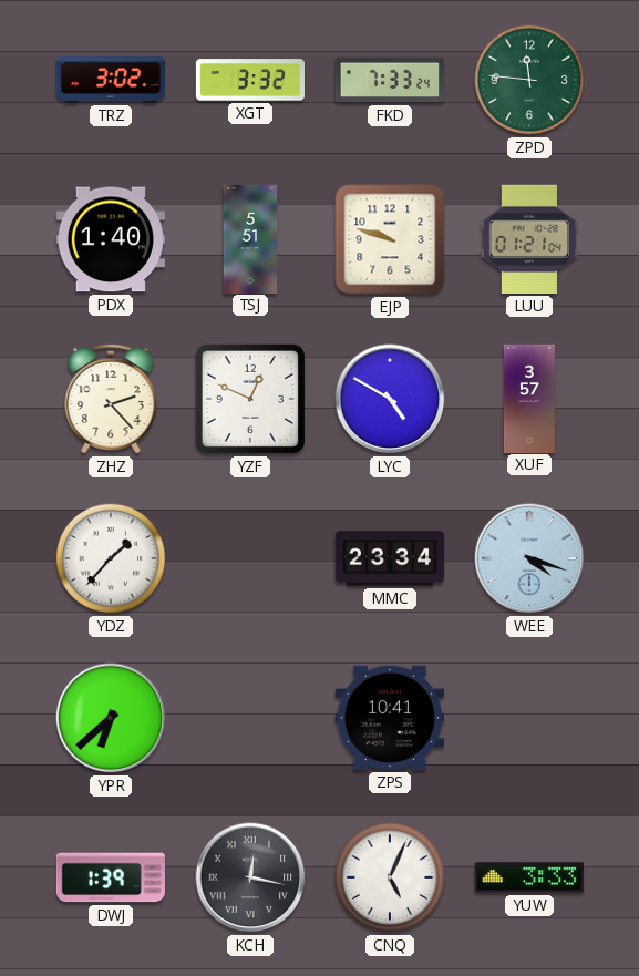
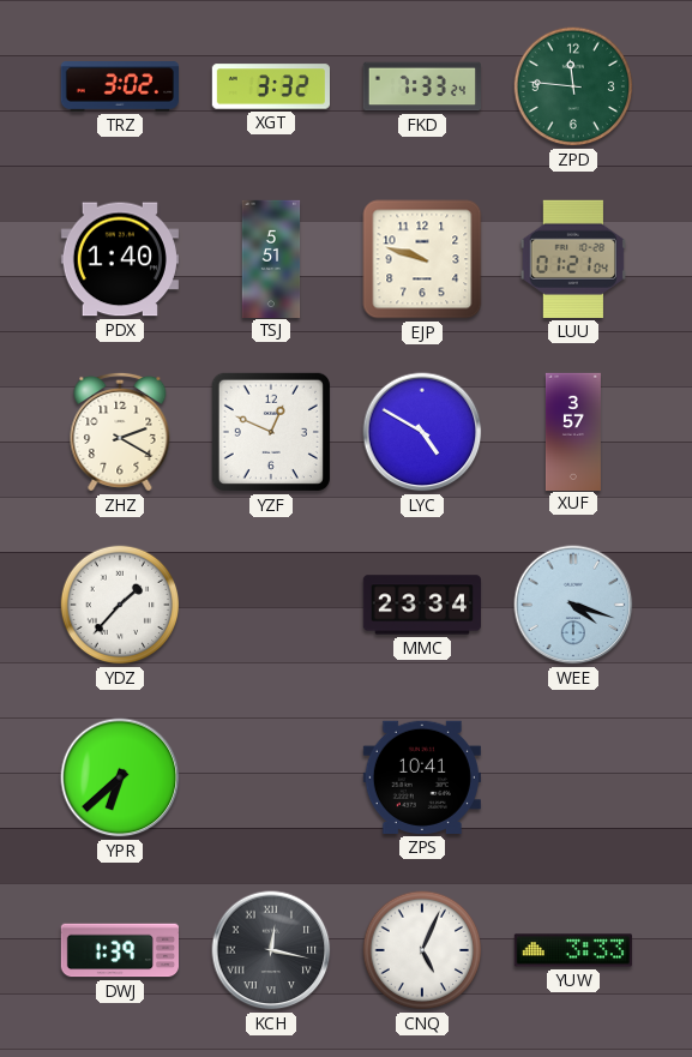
ZHZ: 2:23 -> 2:20 (120, 432)
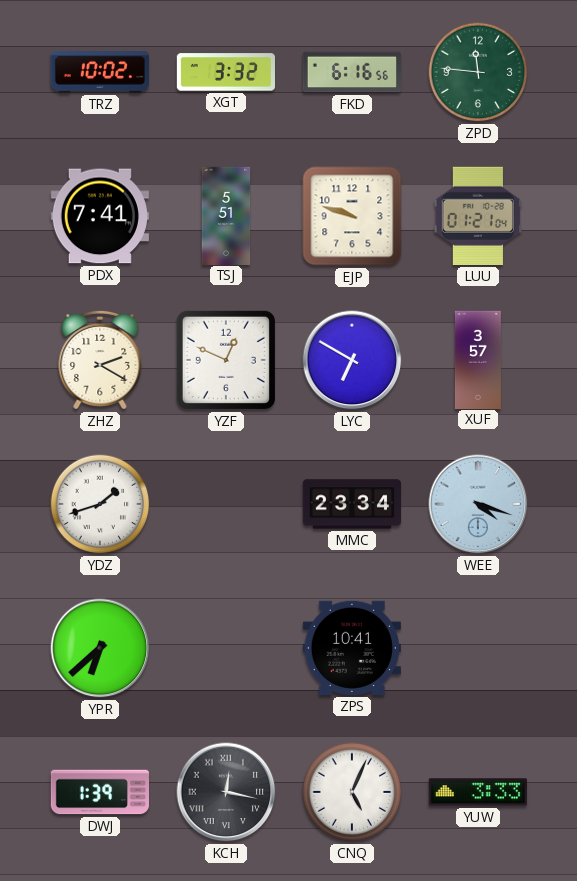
TRZ: 3:02 -> 10:02 (99, 73)
FKD: 7:33 -> 6:16 (351, 72)
PDX: 1:40 -> 7:41 (100, 216)
LYC: 4:50 -> 6:50 (352, 360)
YDZ: 1:37 -> 1:42 (100, 504)
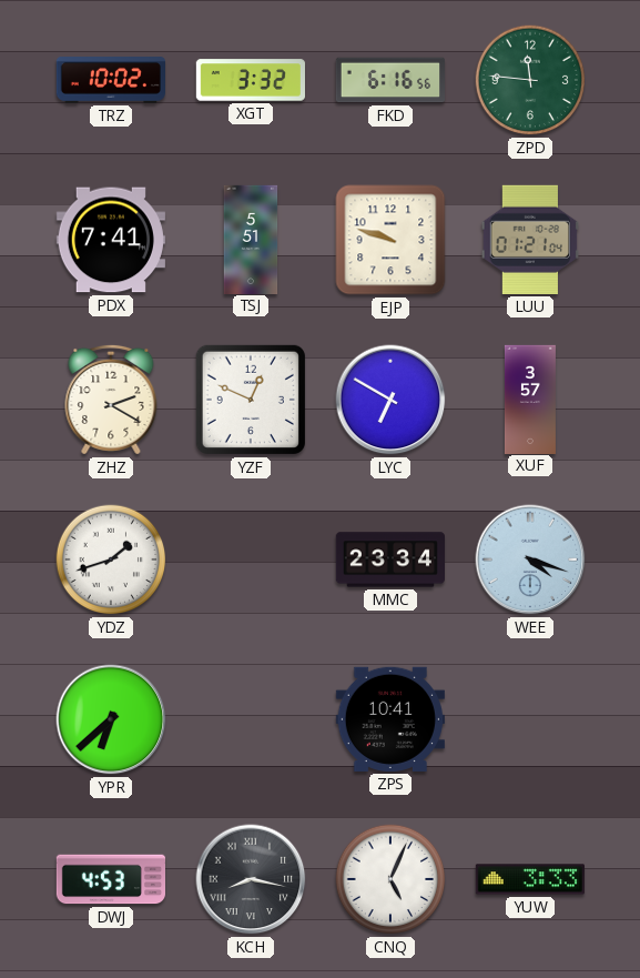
DWJ: 1:39 -> 4:53 (110, 879)
KCH: 12:17 -> 8:17 (251, 879)
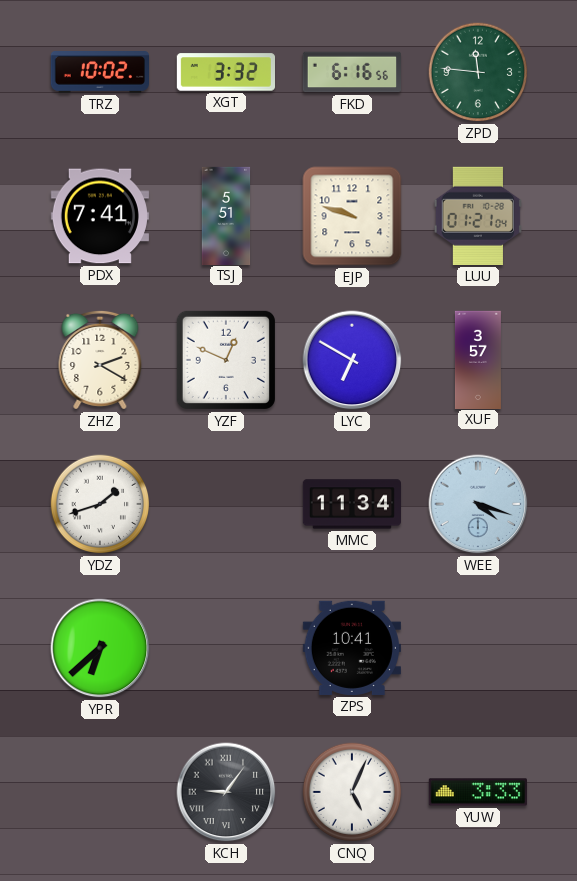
MMC: 23:34 -> 11:34 (351, 504)
DWJ: 4:53 -> none (110, 879)
KCH: 8:17 -> 9:06 (226, 792)
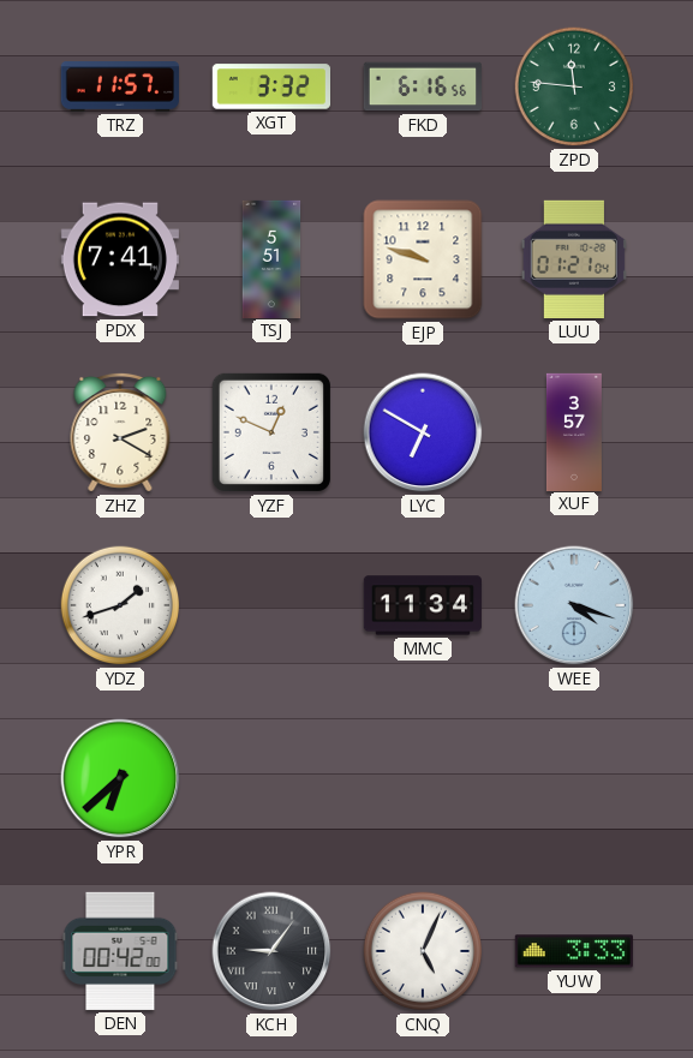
TRZ: 10:02 -> 11:57 (119, 88)
ZPS: 10:41 -> none (352, 648)
DEN: none -> 00:42 (120, 951)
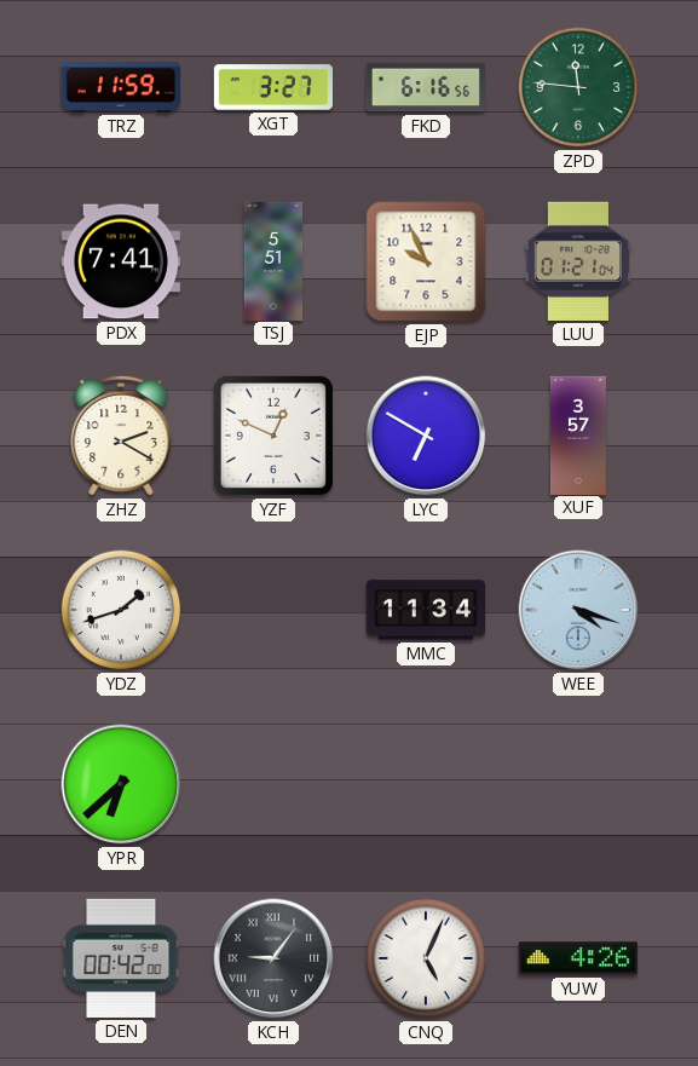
TRZ: 11:57 -> 11:59 (120, 88)
XGT: 3:32 -> 3:27 (272, 87)
EJP: 9:48 -> 9:56 (426, 261)
YUW: 3:33 -> 4:26 (578, 958)
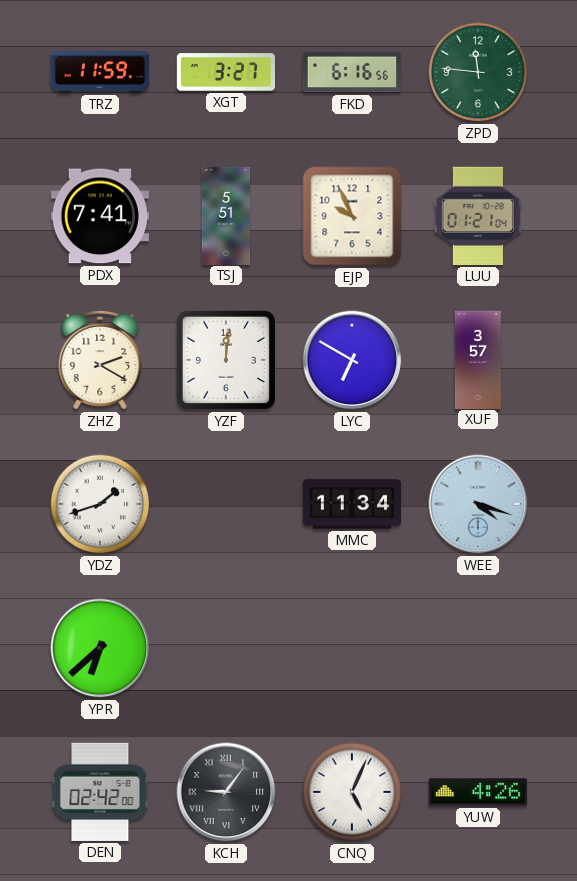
YZF: 12:49 -> 12:01 (226, 360)
DEN: 00:42 -> 02:42 (100, 792)
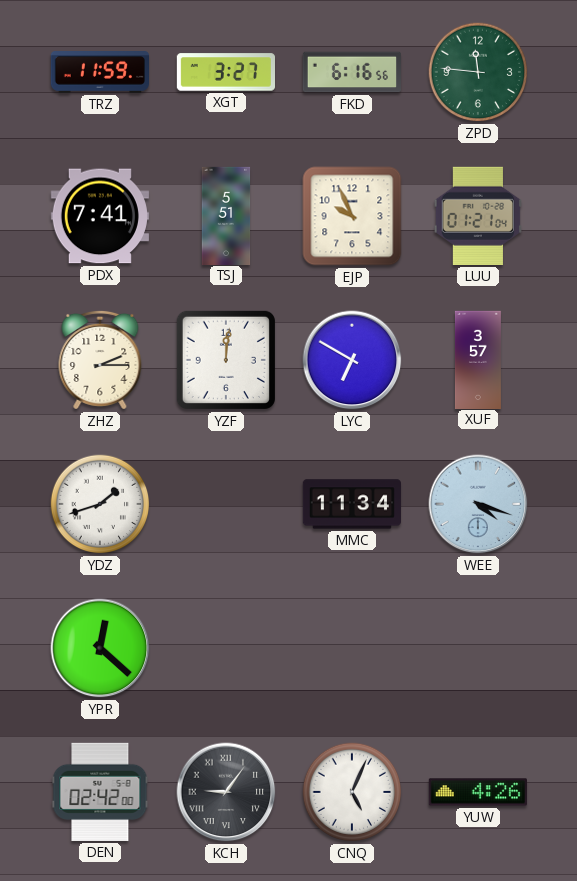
ZHZ: 2:20 -> 2:15 (100, 360)
YPR: 6:38 -> 12:22 (100, 648)
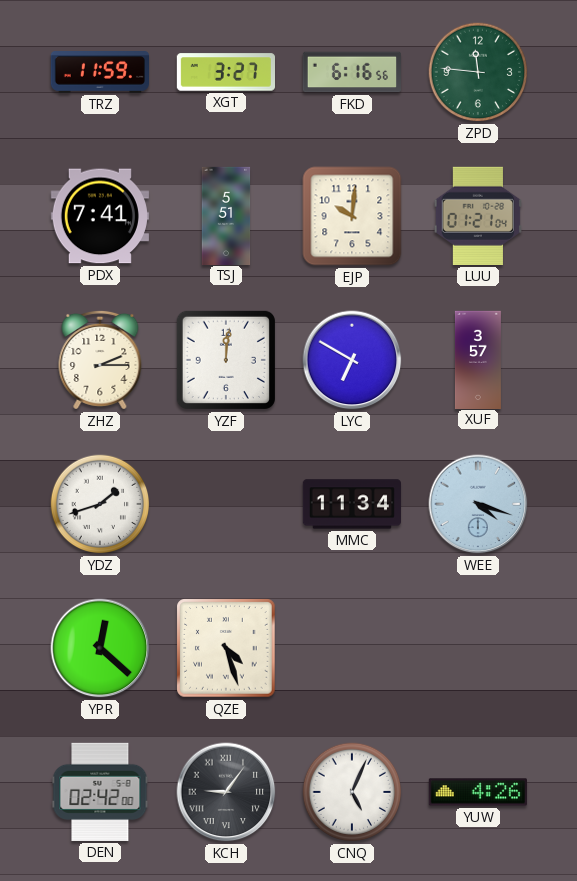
EJP: 9:56 -> 10:01 (352, 216)
QZE: none -> 4:27 (226, 648)
